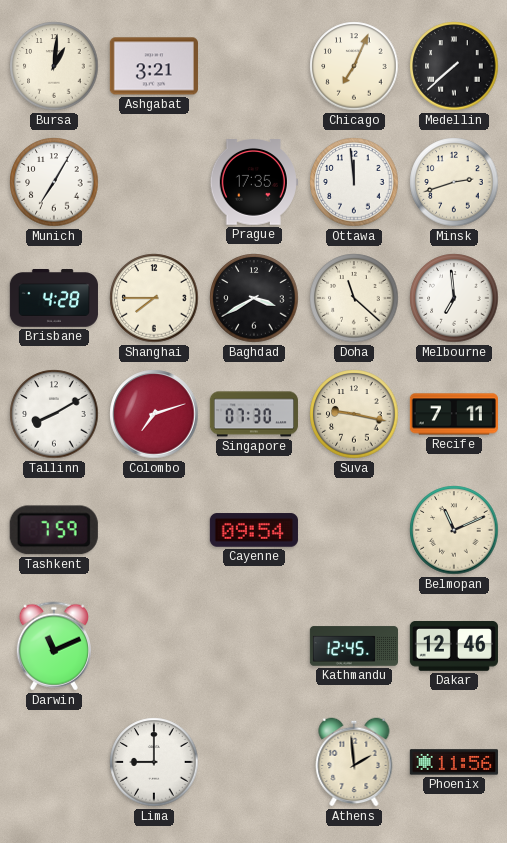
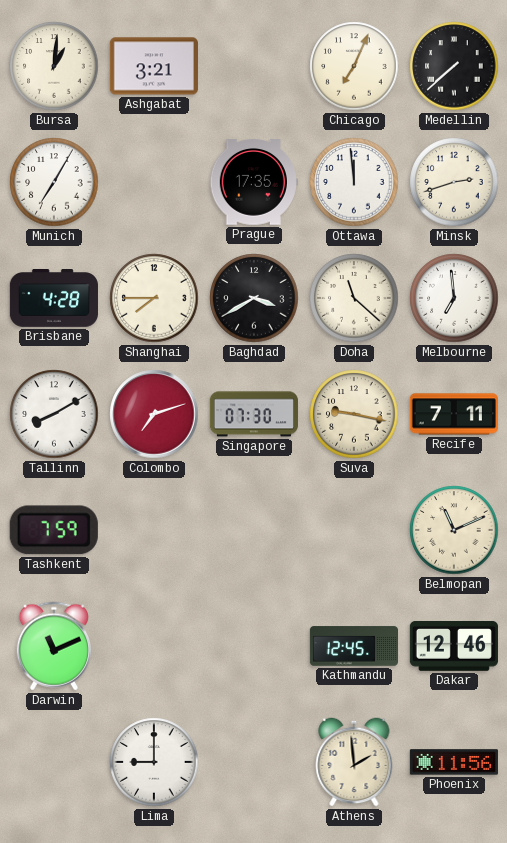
Cayenne: 09:54 -> none (254, 530)
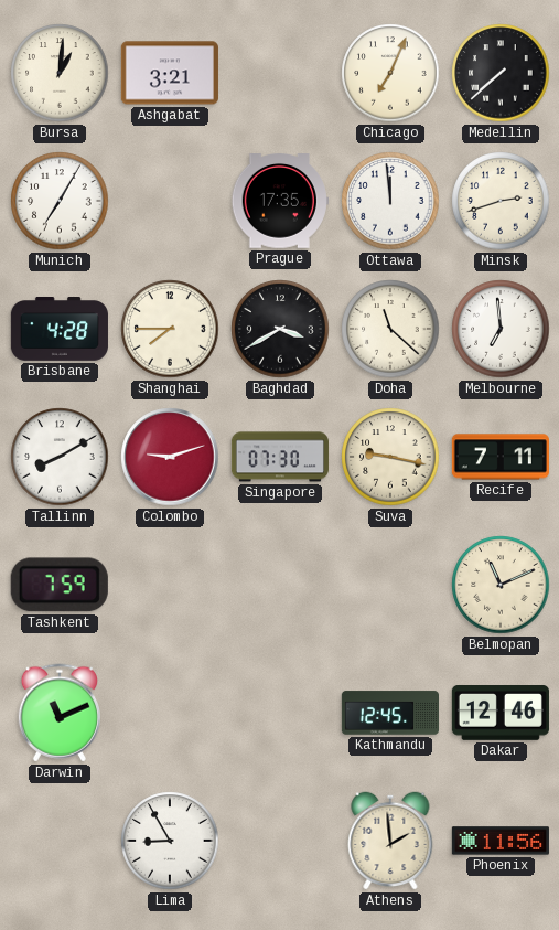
Colombo: 7:12 -> 9:12 (170, 457)
Lima: 9:00 -> 8:55 (170, 841)
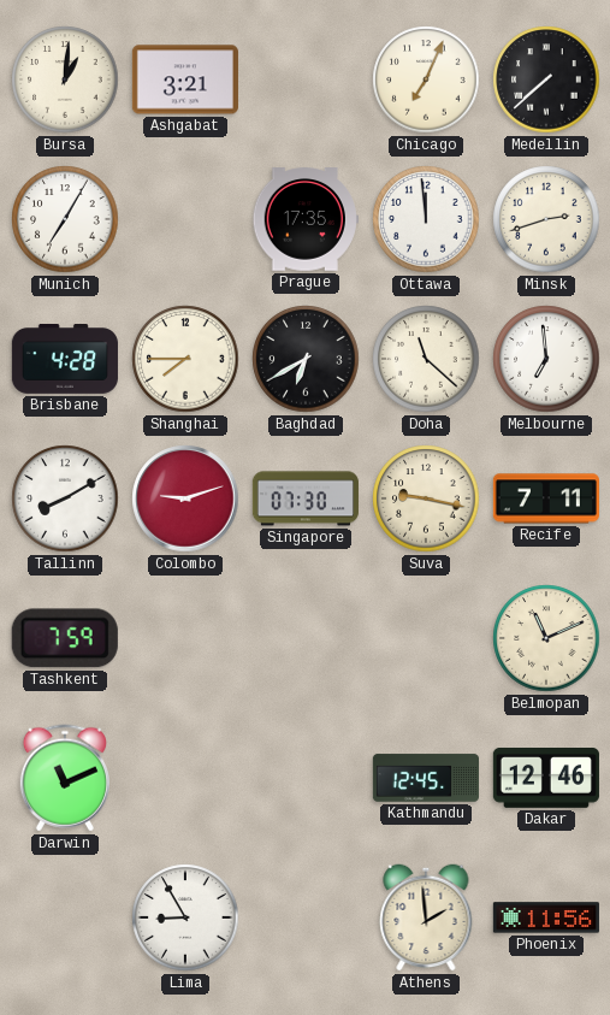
Baghdad: 3:40 -> 6:40 (306, 359)
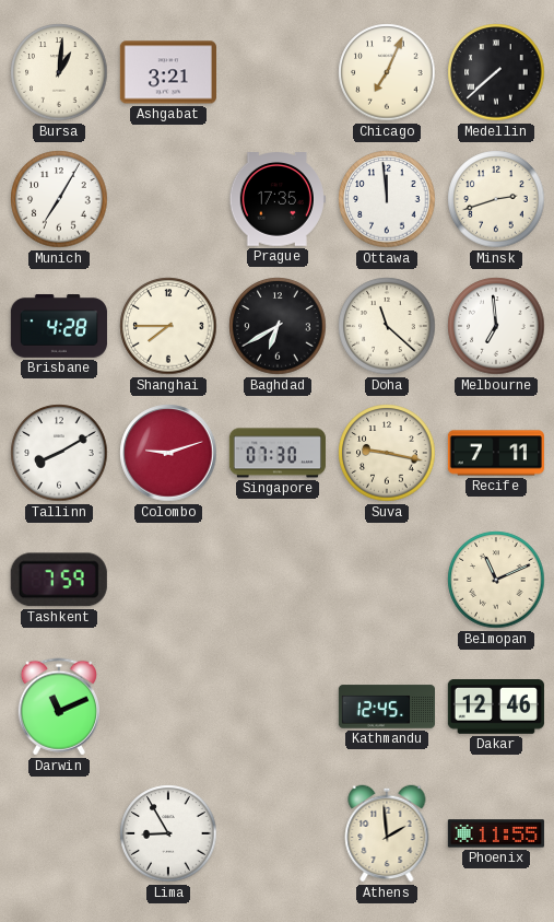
Phoenix: 11:56 -> 11:55 (496, 833)
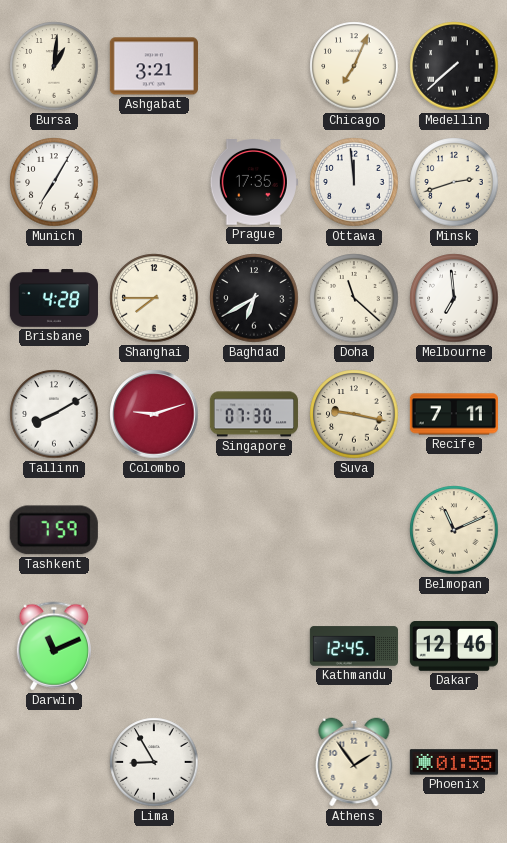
Athens: 1:59 -> 1:54 (354, 762)
Phoenix: 11:55 -> 01:55 (454, 762)
